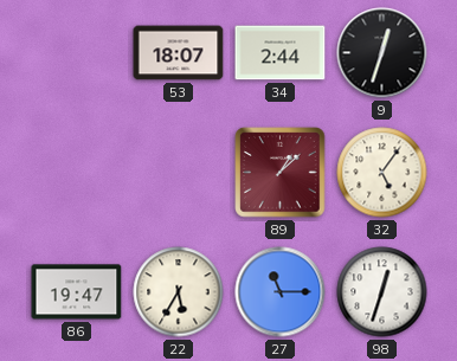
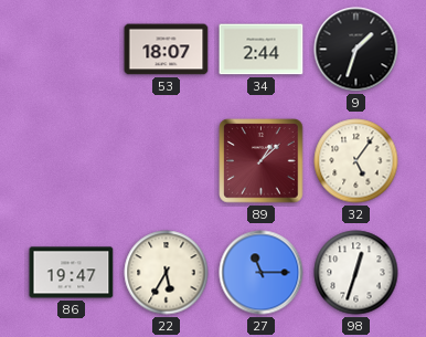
9: 12:33 -> 1:33 (356, 50)
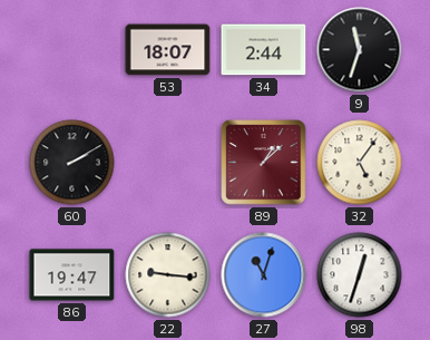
9: 1:33 -> 11:33 (360, 50)
60: none -> 2:10 (72, 163)
22: 5:35 -> 9:16 (168, 275)
27: 11:15 -> 11:03 (264, 275)
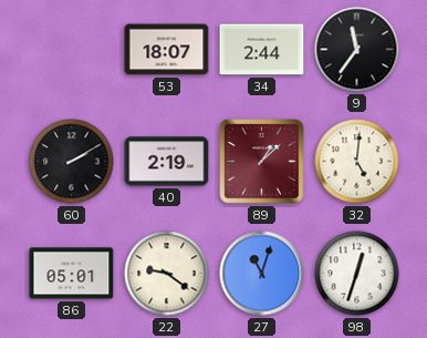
9: 11:33 -> 11:36 (357, 50)
40: none -> 2:19 (167, 162)
32: 5:06 -> 5:01 (357, 162)
86: 19:47 -> 05:01 (72, 274)
22: 9:16 -> 9:21 (167, 274)
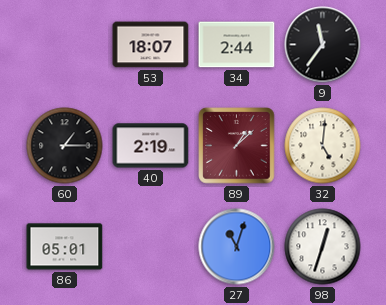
60: 2:10 -> 1:15 (65, 146)
22: 9:21 -> none (167, 274)
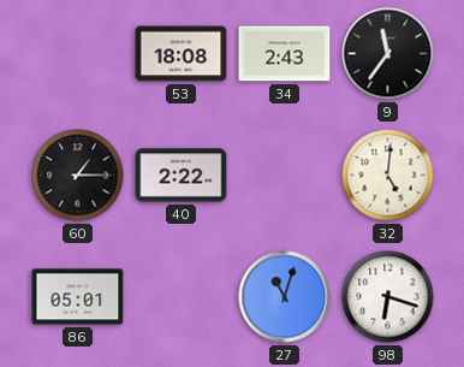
53: 18:07 -> 18:08 (182, 54)
34: 2:44 -> 2:43 (285, 54)
40: 2:19 -> 2:22 (182, 176)
89: 1:08 -> none (237, 146)
98: 12:33 -> 6:18 (388, 297)
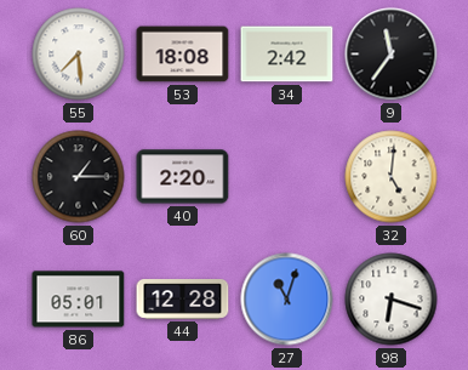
55: none -> 7:29 (79, 55)
34: 2:43 -> 2:42 (287, 55)
40: 2:22 -> 2:20 (183, 177)
44: none -> 12:28 (183, 300)
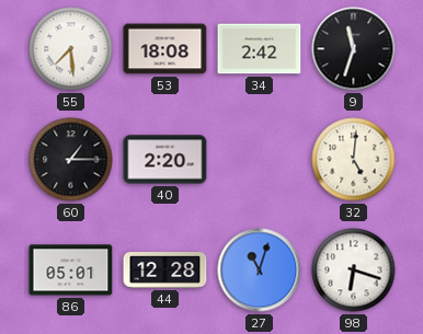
9: 11:36 -> 11:33 (354, 49)
